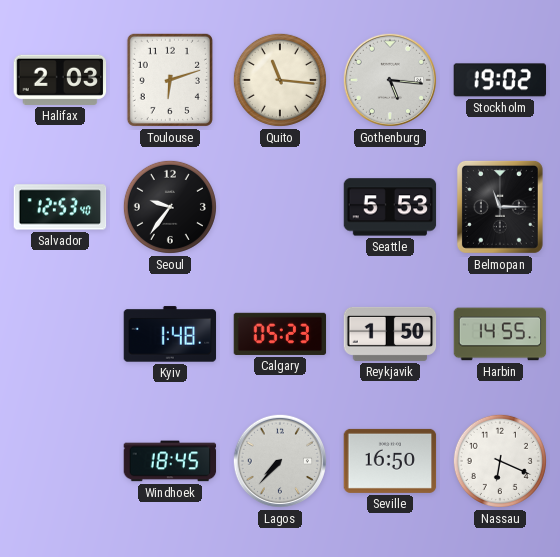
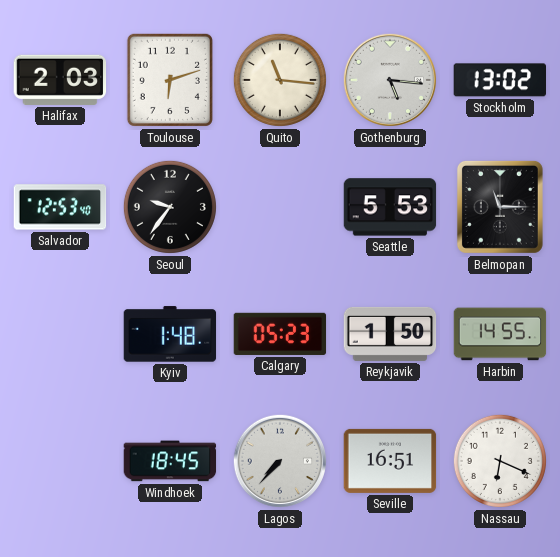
Stockholm: 19:02 -> 13:02 (500, 80)
Seville: 16:50 -> 16:51 (390, 461)
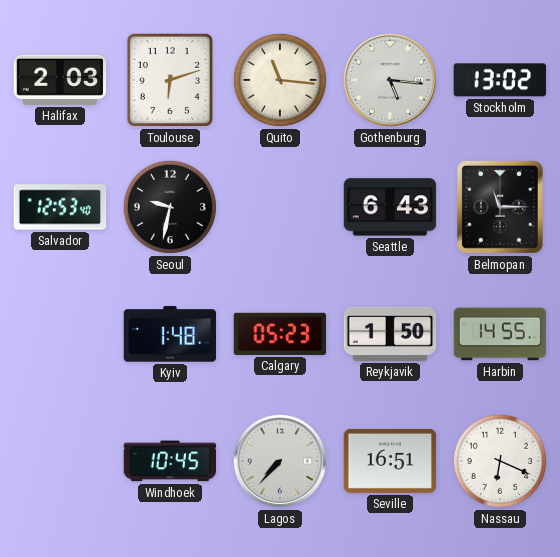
Seoul: 9:36 -> 9:32 (170, 207)
Seattle: 5:53 -> 6:43 (390, 207)
Windhoek: 18:45 -> 10:45 (170, 461)
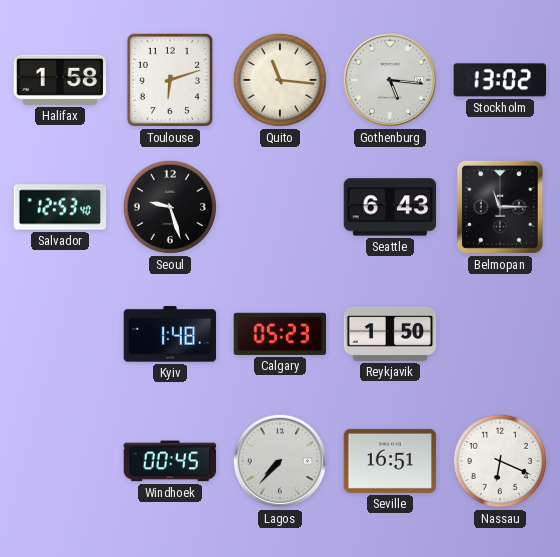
Halifax: 2:03 -> 1:58 (60, 80)
Seoul: 9:32 -> 9:27 (170, 207)
Harbin: 14:55 -> none (500, 334)
Windhoek: 10:45 -> 00:45 (170, 461)
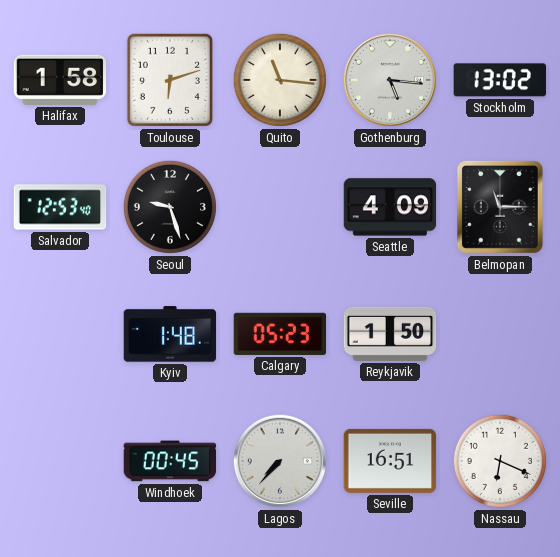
Seattle: 6:43 -> 4:09 (390, 207)
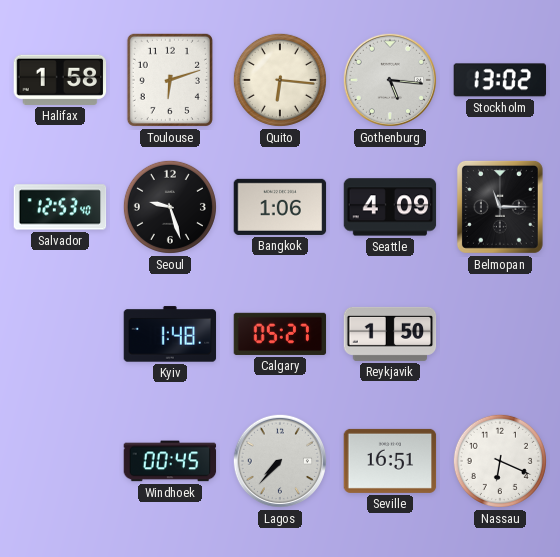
Quito: 11:16 -> 6:16 (280, 80)
Bangkok: none -> 1:06 (280, 207)
Calgary: 05:23 -> 05:27 (280, 334)
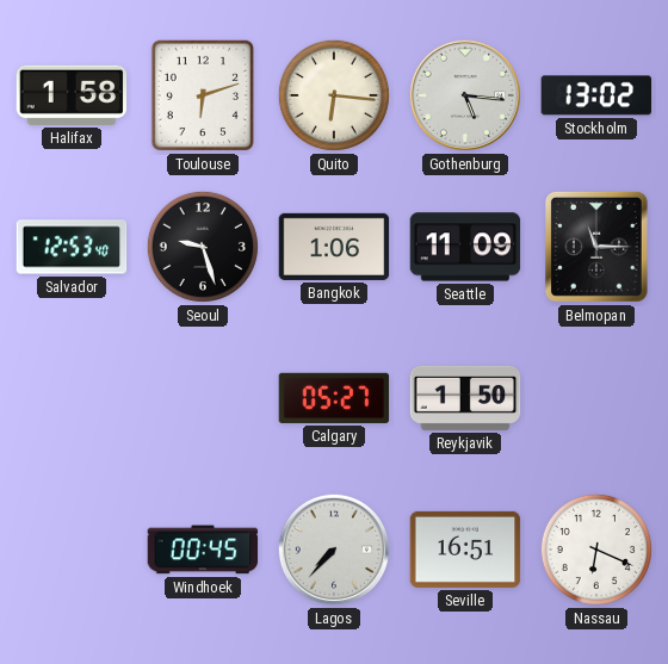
Seattle: 4:09 -> 11:09 (465, 247)
Kyiv: 1:48 -> none (170, 334)
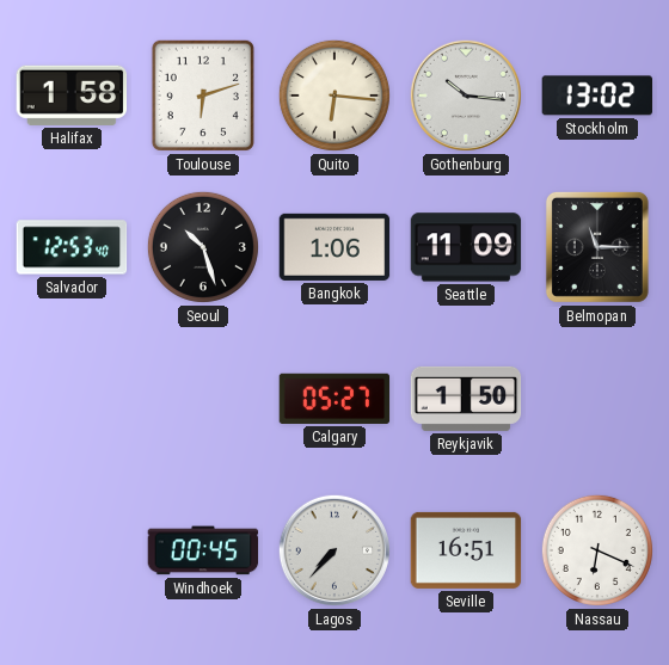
Gothenburg: 5:16 -> 10:16 (466, 96)
Seoul: 9:27 -> 10:27 (203, 247)
